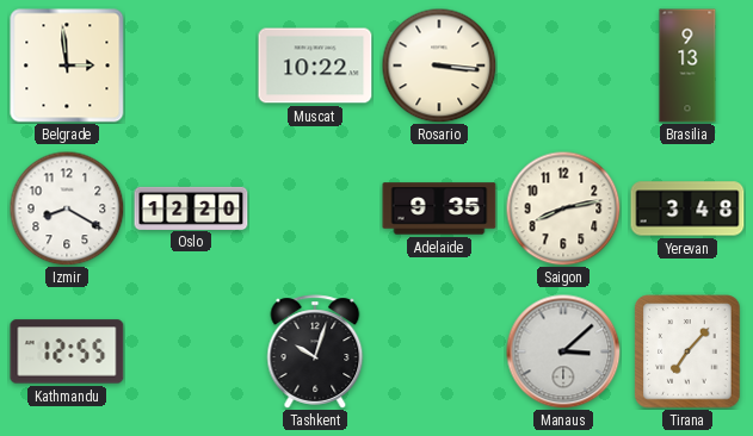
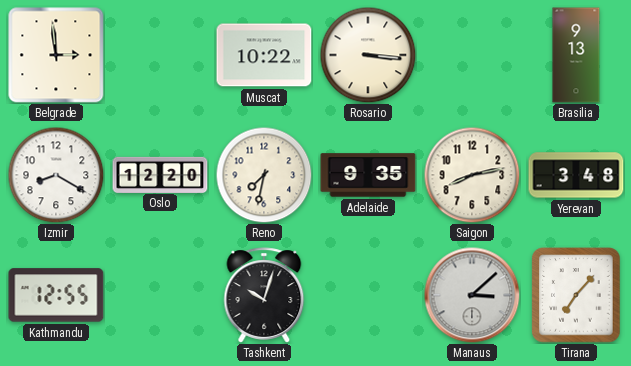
Reno: none -> 7:32 (264, 175)
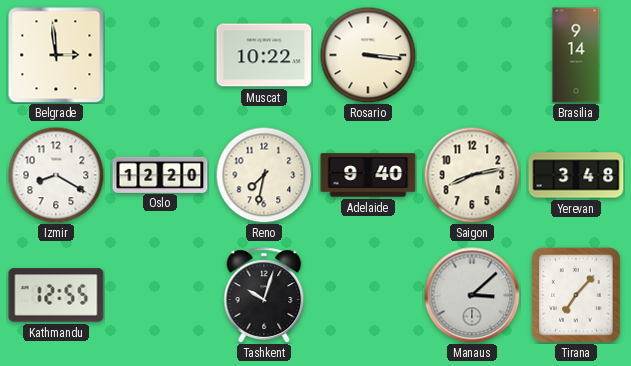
Brasilia: 9:13 -> 9:14 (576, 55)
Adelaide: 9:35 -> 9:40 (368, 175)
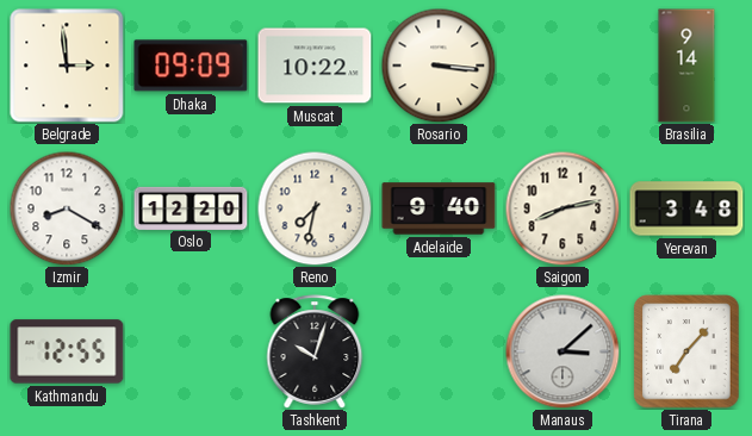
Dhaka: none -> 09:09 (191, 66)
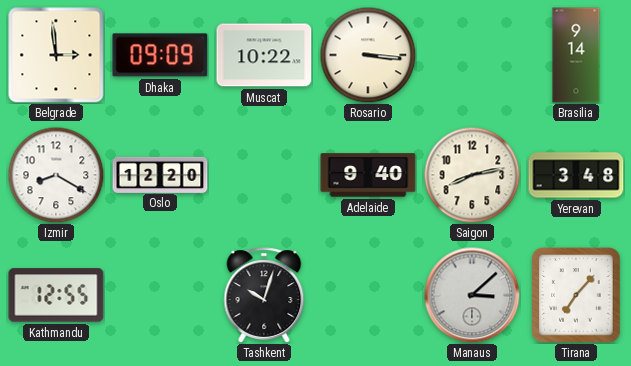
Reno: 7:32 -> none (315, 208)
